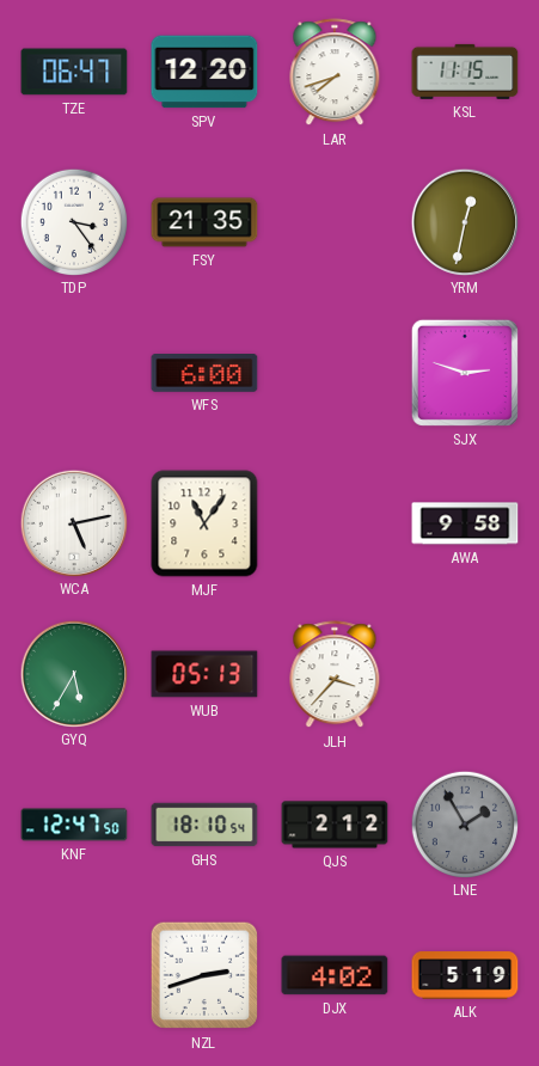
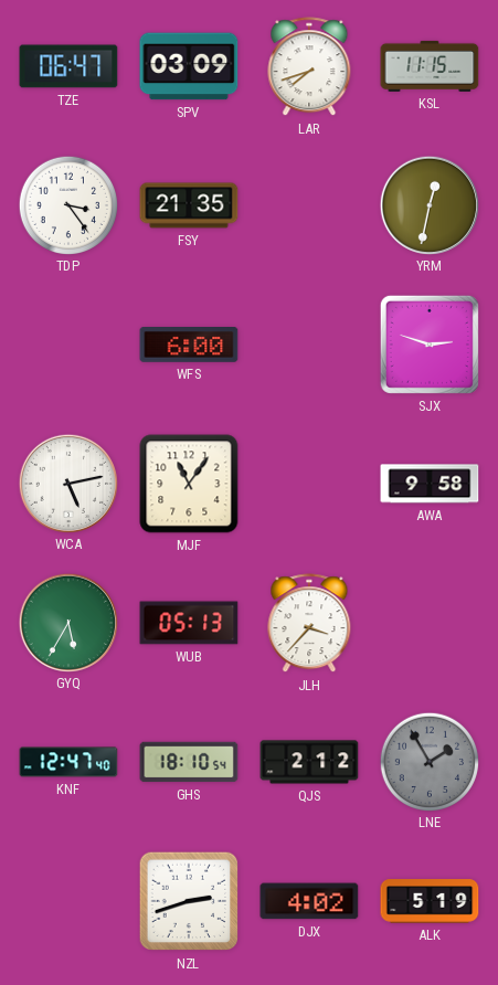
SPV: 12:20 -> 03:09 (189, 66)
KNF: 12:47:50 -> 12:47:40 (68, 762)
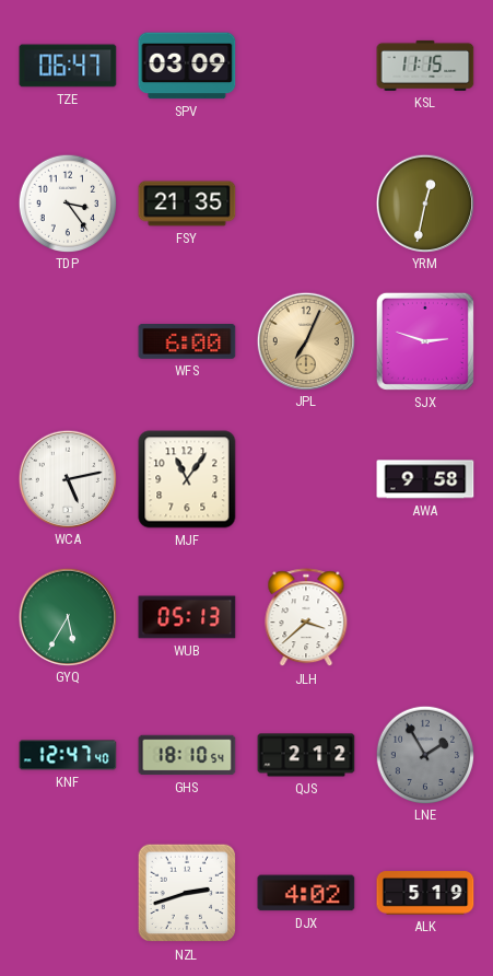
LAR: 7:42 -> none (309, 67)
JPL: none -> 7:04 (305, 340)
JLH: 3:37 -> 3:38 (306, 618)
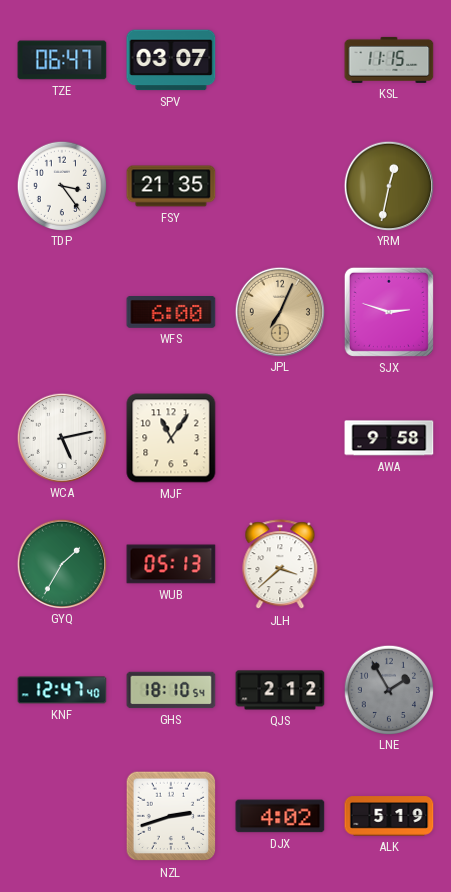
SPV: 03:09 -> 03:07 (171, 60)
GYQ: 5:35 -> 1:35 (61, 563)
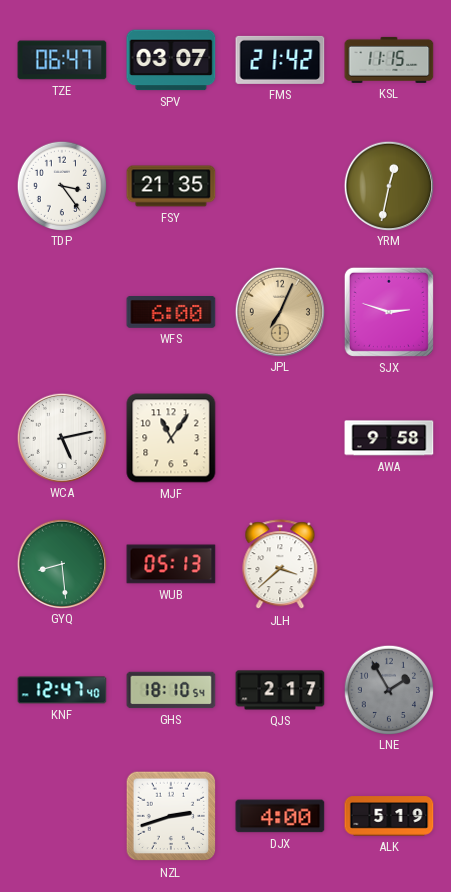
FMS: none -> 21:42 (280, 60)
GYQ: 1:35 -> 8:29 (61, 563)
QJS: 2:12 -> 2:17 (280, 690)
DJX: 4:02 -> 4:00 (280, 816)
